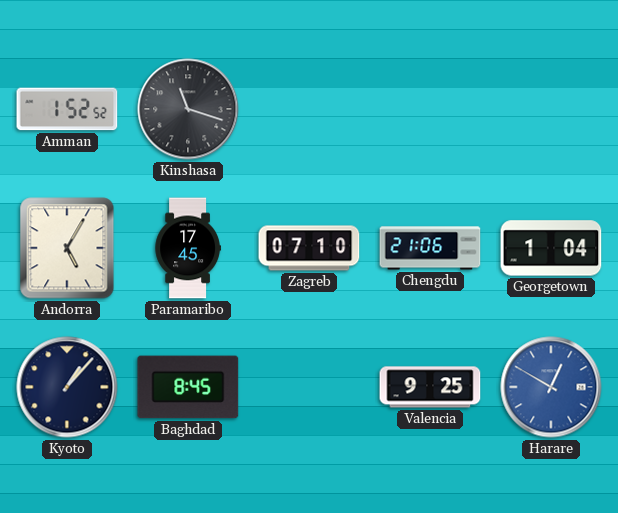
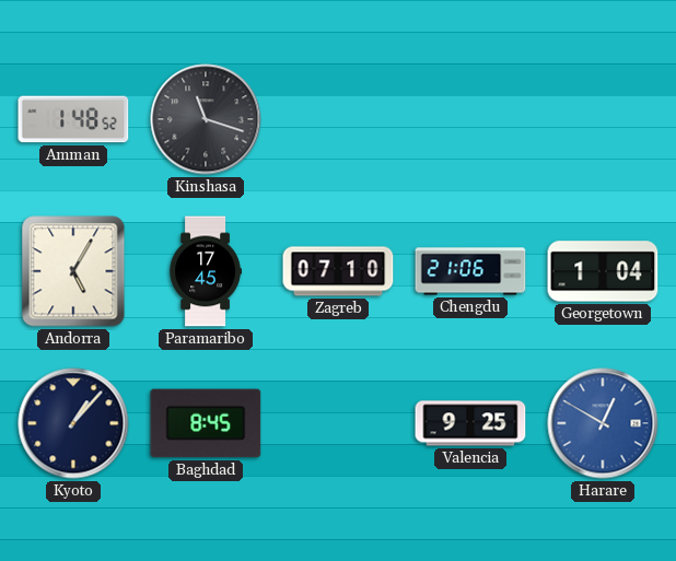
Amman: 1:52 -> 1:48 (73, 119)
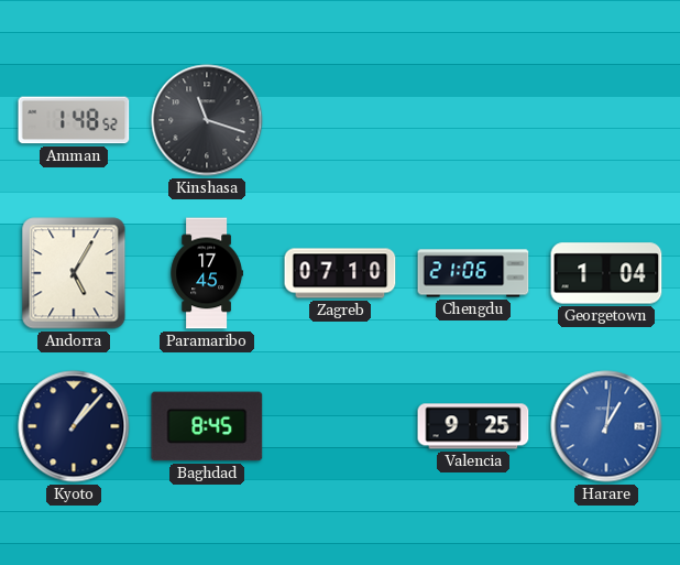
Harare: 12:50 -> 1:01 (606, 426)
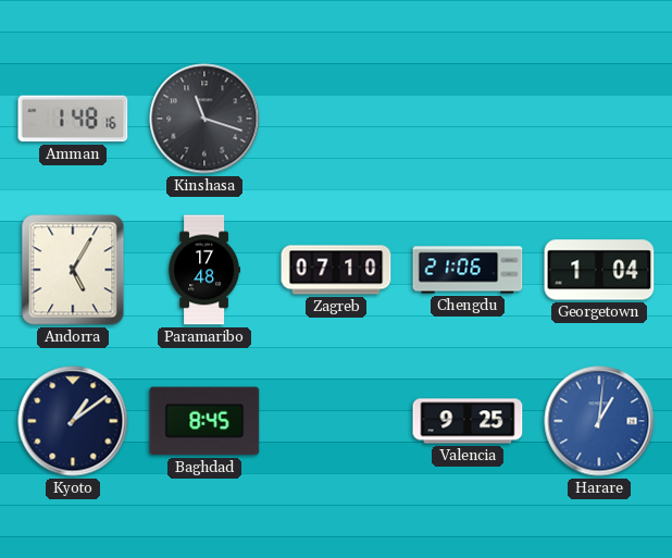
Amman: 1:48:52 -> 1:48:16 (73, 119)
Paramaribo: 17:45 -> 17:48 (204, 270)
Kyoto: 1:07 -> 1:09 (73, 421)
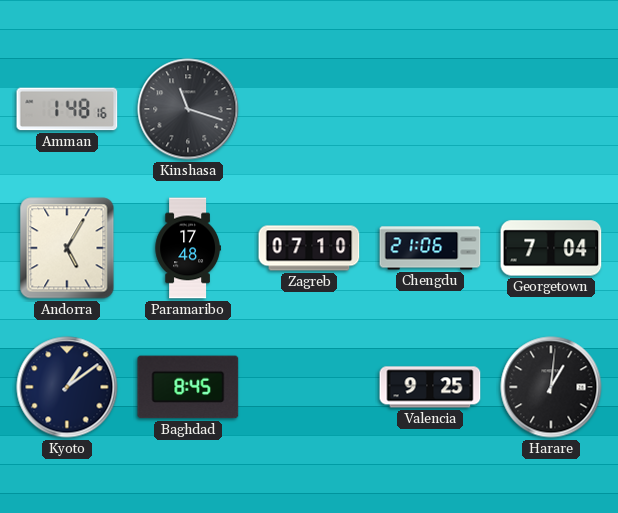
Georgetown: 1:04 -> 7:04 (551, 248)
Harare dial: blue -> black (551, 387)
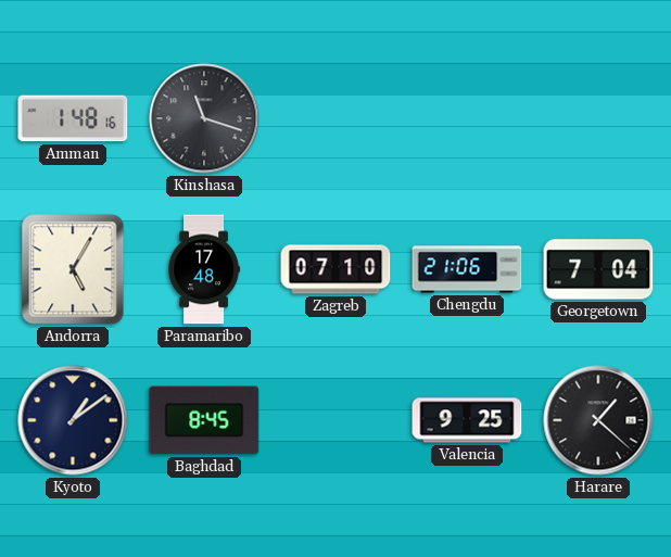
Harare: 1:01 -> 1:22 (598, 420)
